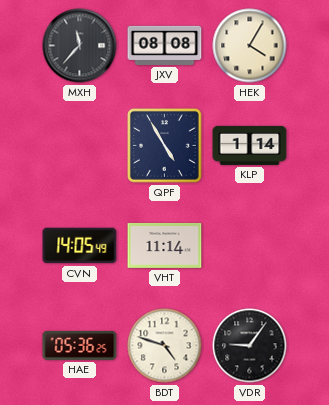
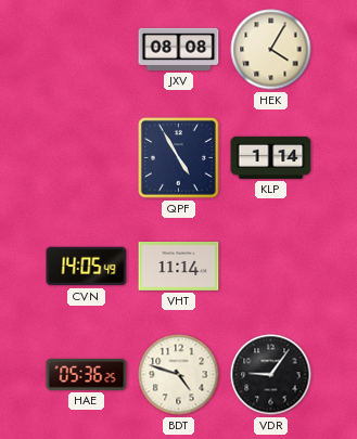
MXH: 11:37 -> none (80, 46)
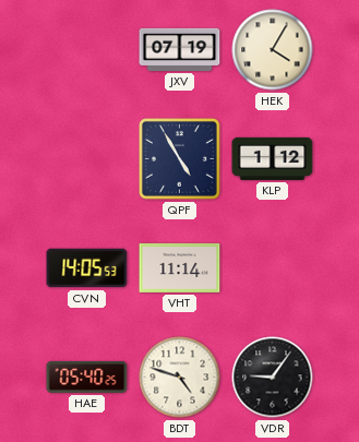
JXV: 08:08 -> 07:19 (180, 49)
KLP: 1:14 -> 1:12 (273, 158)
CVN: 14:05:49 -> 14:05:53 (87, 268)
HAE: 05:36 -> 05:40 (87, 377)
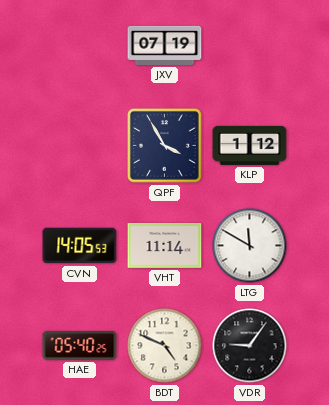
HEK: 4:05 -> none (273, 50)
QPF: 4:55 -> 3:55 (165, 146)
LTG: none -> 11:50 (250, 246)
BDT: 4:48 -> 4:49 (165, 346)
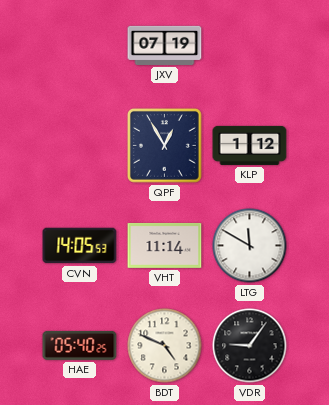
QPF: 3:55 -> 12:55 (165, 146)
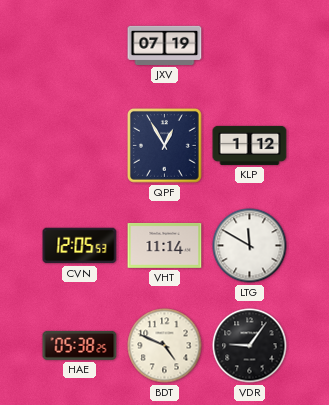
CVN: 14:05 -> 12:05 (80, 246)
HAE: 05:40 -> 05:38 (80, 345)
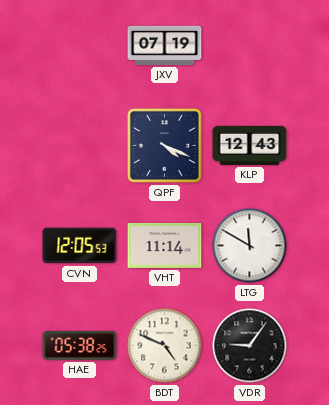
QPF: 12:55 -> 4:19 (165, 146)
KLP: 1:12 -> 12:43 (250, 145)
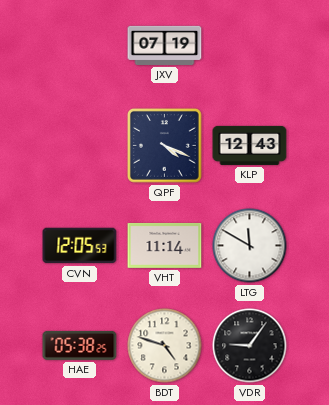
BDT: 4:49 -> 4:48 (165, 346)
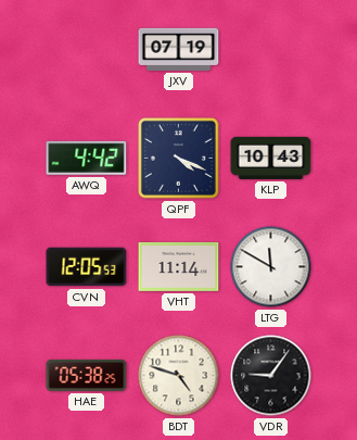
AWQ: none -> 4:42 (87, 158)
KLP: 12:43 -> 10:43 (271, 158)
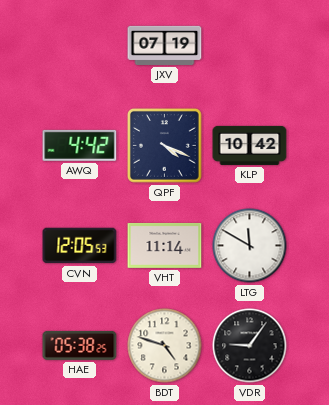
KLP: 10:43 -> 10:42 (250, 145)
